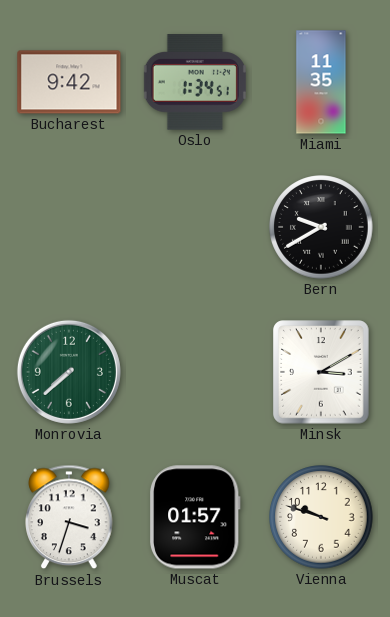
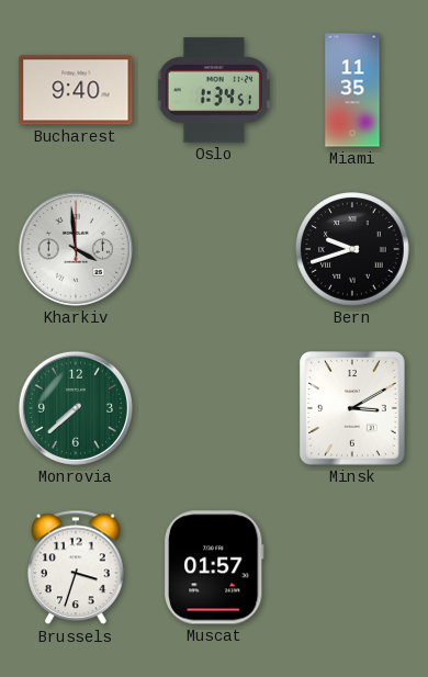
Bucharest: 9:42 -> 9:40 (76, 90)
Kharkiv: none -> 3:59 (76, 249)
Bern: 9:40 -> 9:42 (352, 249)
Vienna: 9:48 -> none (321, 517)
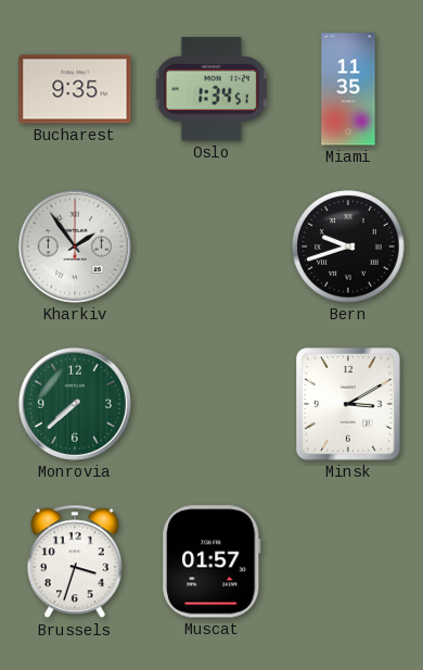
Bucharest: 9:40 -> 9:35 (75, 89)
Kharkiv: 3:59 -> 1:54 (75, 246)
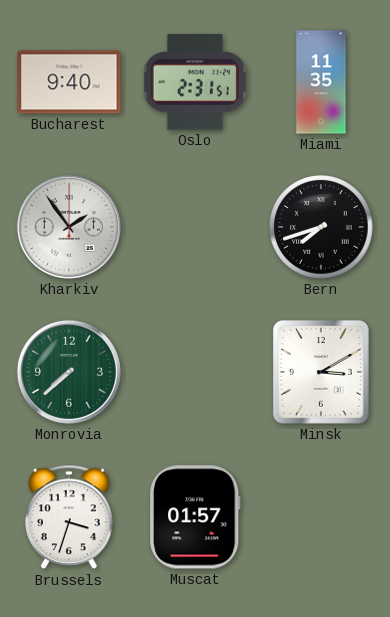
Bucharest: 9:35 -> 9:40 (69, 82)
Oslo: 1:34 -> 2:31 (195, 82)
Bern: 9:42 -> 7:42 (321, 227)
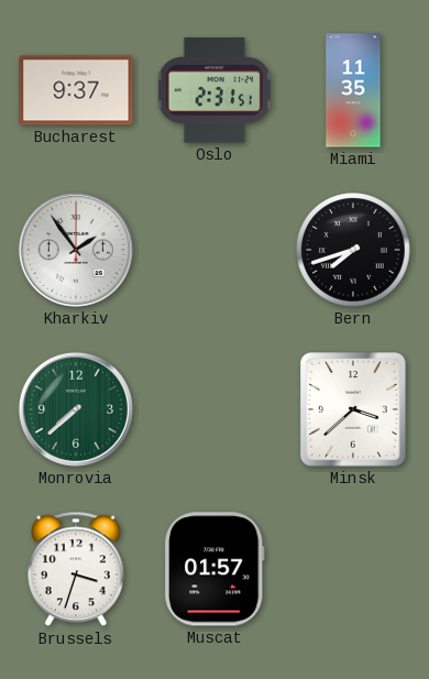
Bucharest: 9:40 -> 9:37 (76, 90)
Minsk: 3:10 -> 3:38 (353, 409)
